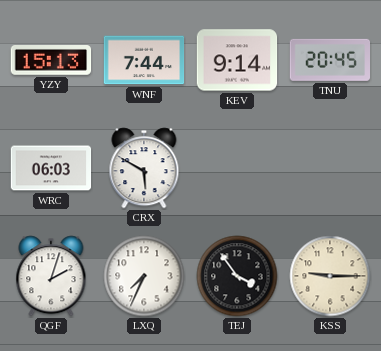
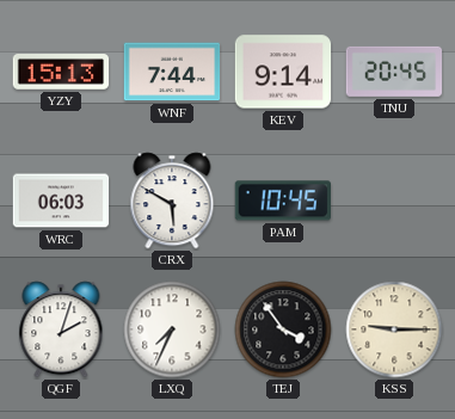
PAM: none -> 10:45 (282, 201)
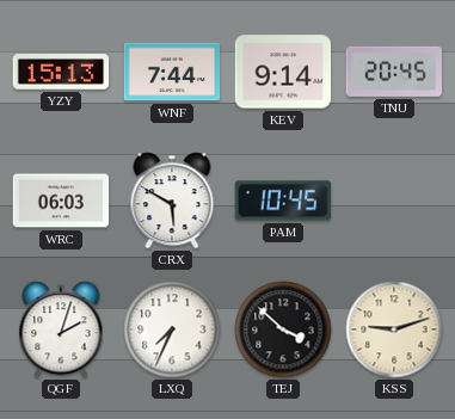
TEJ: 3:54 -> 3:52 (283, 329)
KSS: 9:15 -> 9:12 (394, 329)
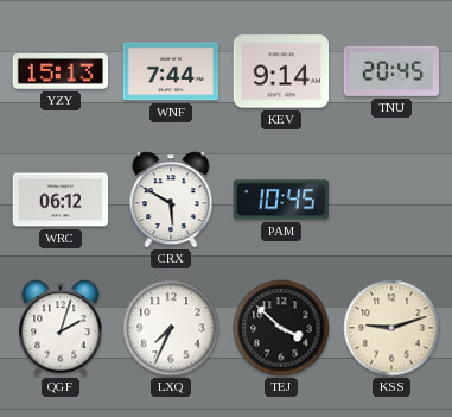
WRC: 06:03 -> 06:12 (61, 200)
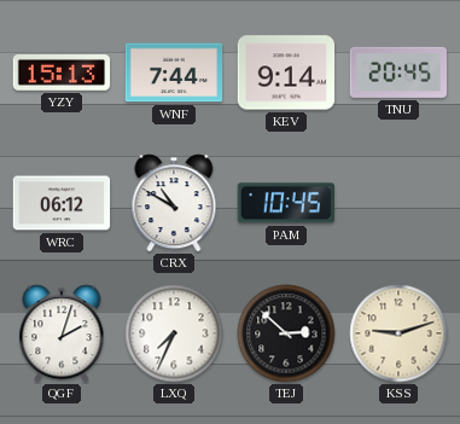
CRX: 5:50 -> 10:50 (174, 203)
TEJ: 3:52 -> 2:52 (286, 333)
